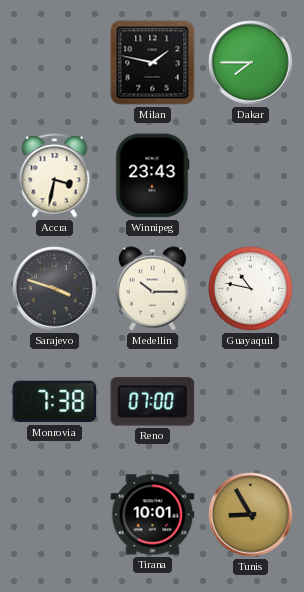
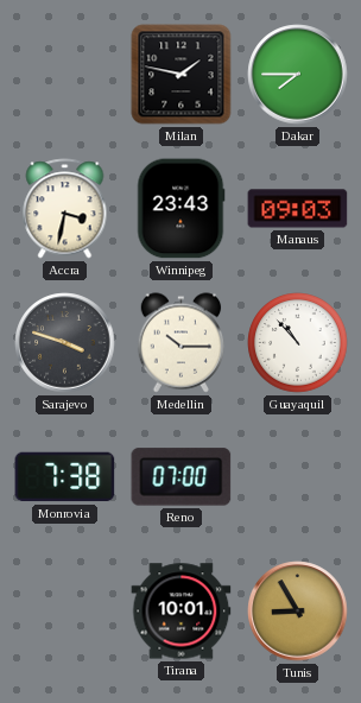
Manaus: none -> 09:03 (298, 209)
Guayaquil: 10:47 -> 10:53 (298, 343)
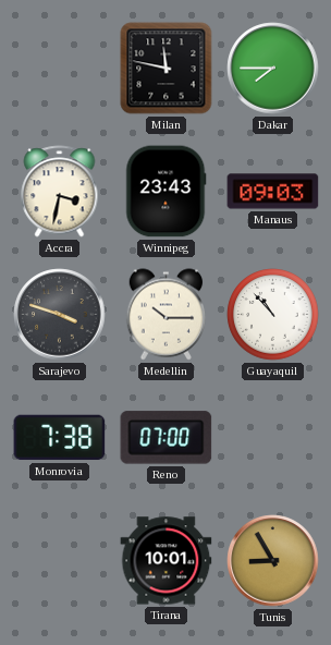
Milan: 1:47 -> 11:47 (167, 69)
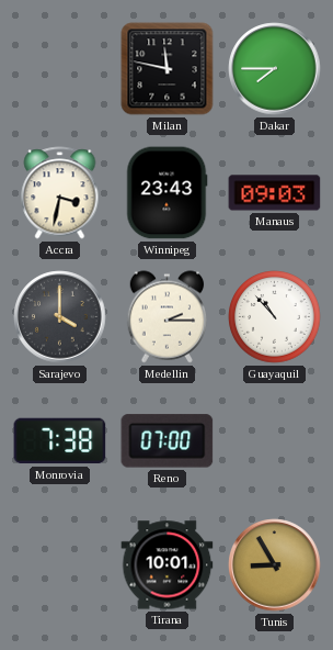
Sarajevo: 3:48 -> 4:00 (60, 317)
Medellin: 10:15 -> 2:15 (168, 317)
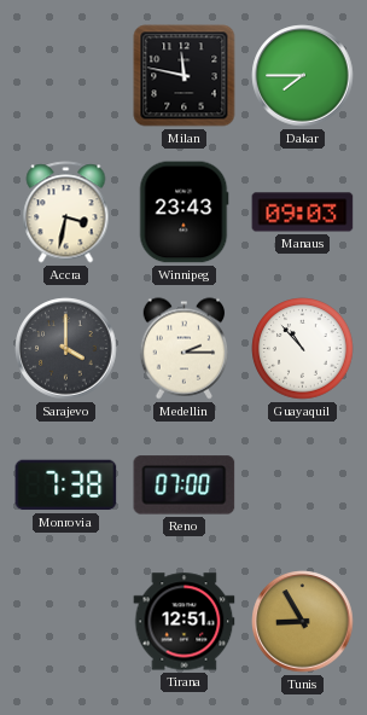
Tirana: 10:01 -> 12:51 (185, 622)
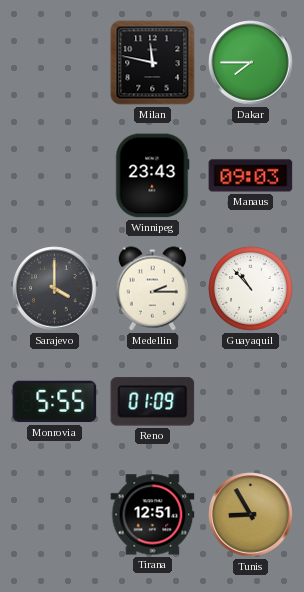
Accra: 3:32 -> none (66, 213)
Monrovia: 7:38 -> 5:55 (55, 402)
Reno: 07:00 -> 01:09 (153, 402)
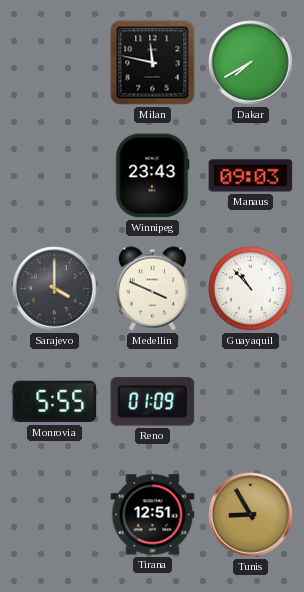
Dakar: 7:45 -> 7:40 (251, 63)
Medellin: 2:15 -> 3:49 (153, 289)
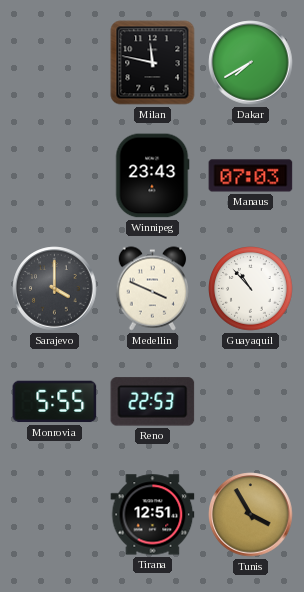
Manaus: 09:03 -> 07:03 (251, 176)
Reno: 01:09 -> 22:53 (153, 402)
Tunis: 8:55 -> 3:55 (251, 515)
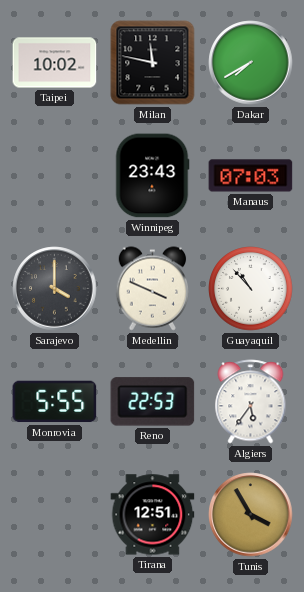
Taipei: none -> 10:02 (55, 63)
Algiers: none -> 5:36 (251, 402)
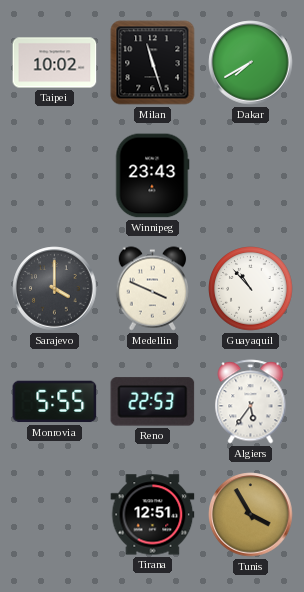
Milan: 11:47 -> 11:27 (153, 63)
Manaus: 07:03 -> none (251, 176)
